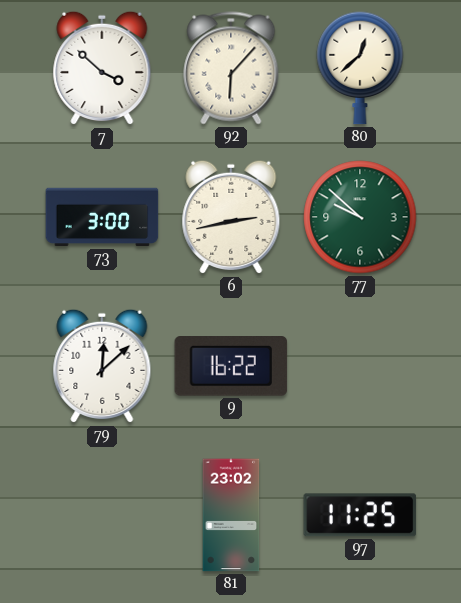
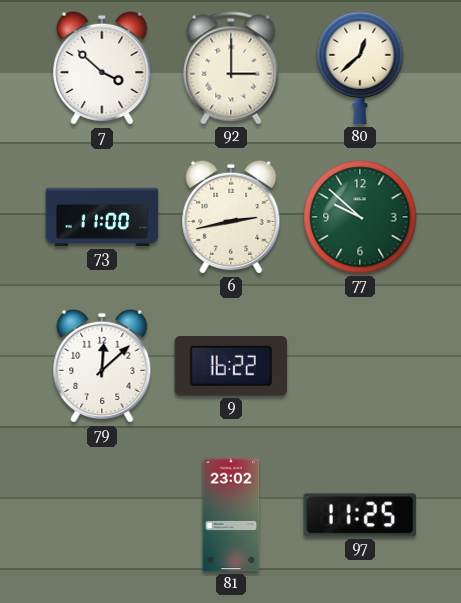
92: 6:07 -> 3:00 (231, 68)
73: 3:00 -> 11:00 (102, 217)
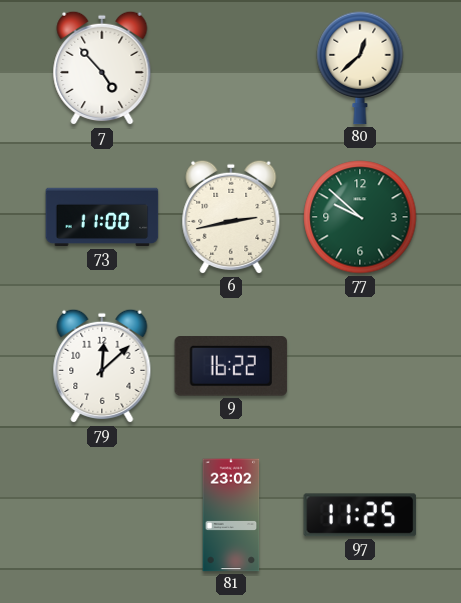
7: 3:52 -> 4:53 (102, 68)
92: 3:00 -> none (231, 68)
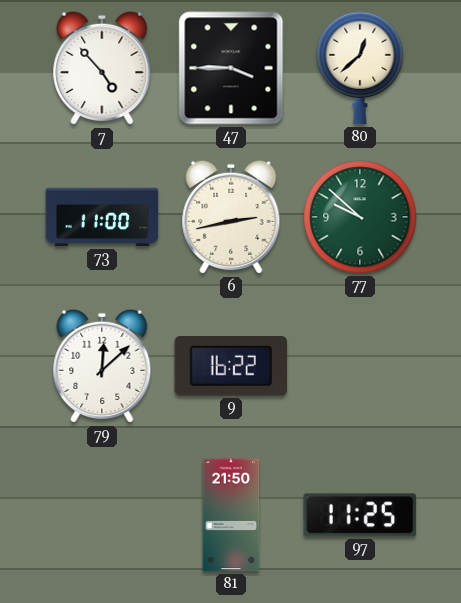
47: none -> 3:45 (231, 68)
81: 23:02 -> 21:50 (231, 515)
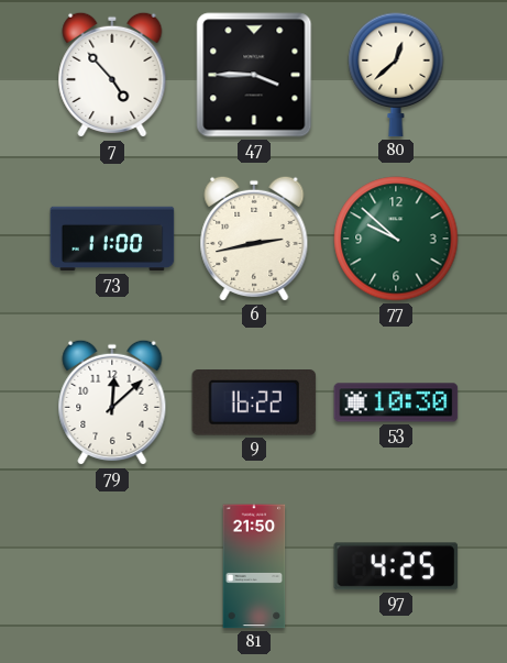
53: none -> 10:30 (396, 402)
97: 11:25 -> 4:25 (396, 566)
